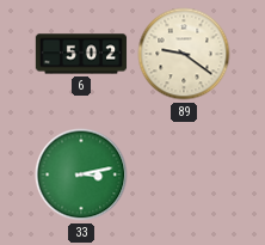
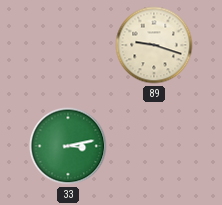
6: 5:02 -> none (81, 54)
89: 9:21 -> 9:18 (154, 45)
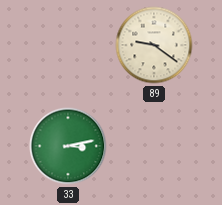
89: 9:18 -> 9:21 (154, 45)
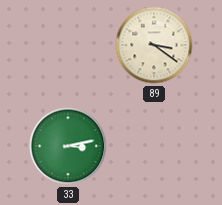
89: 9:21 -> 3:21 (154, 45)
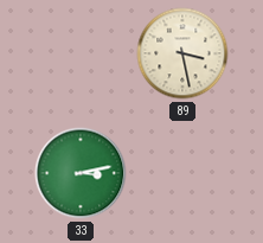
89: 3:21 -> 3:28 (182, 53)
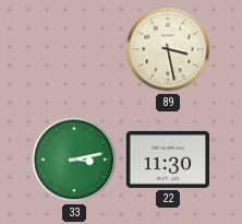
22: none -> 11:30 (167, 160)
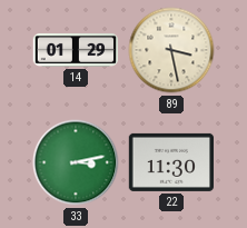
14: none -> 01:29 (75, 51)
